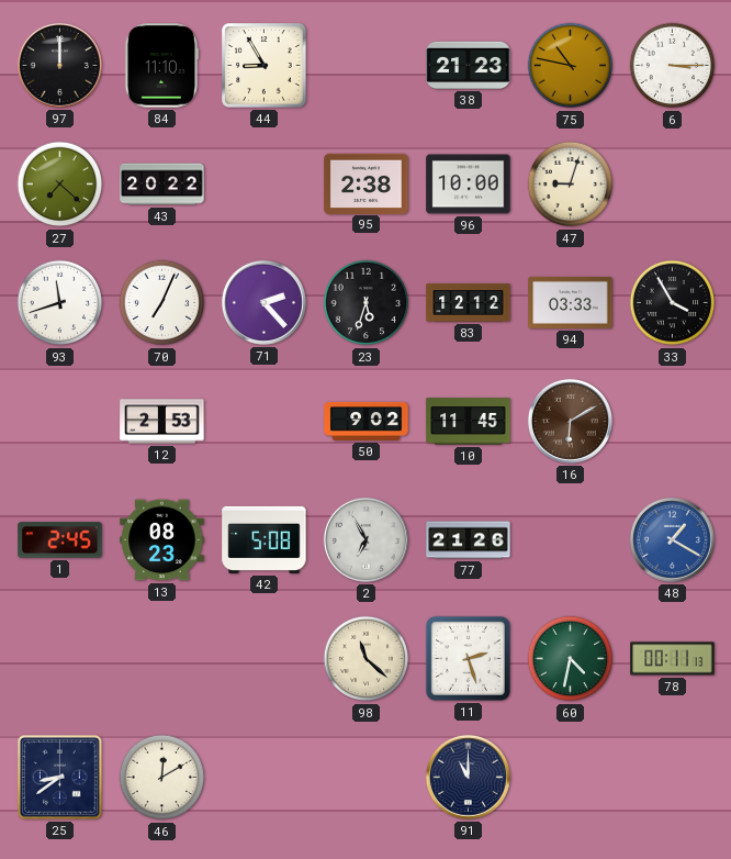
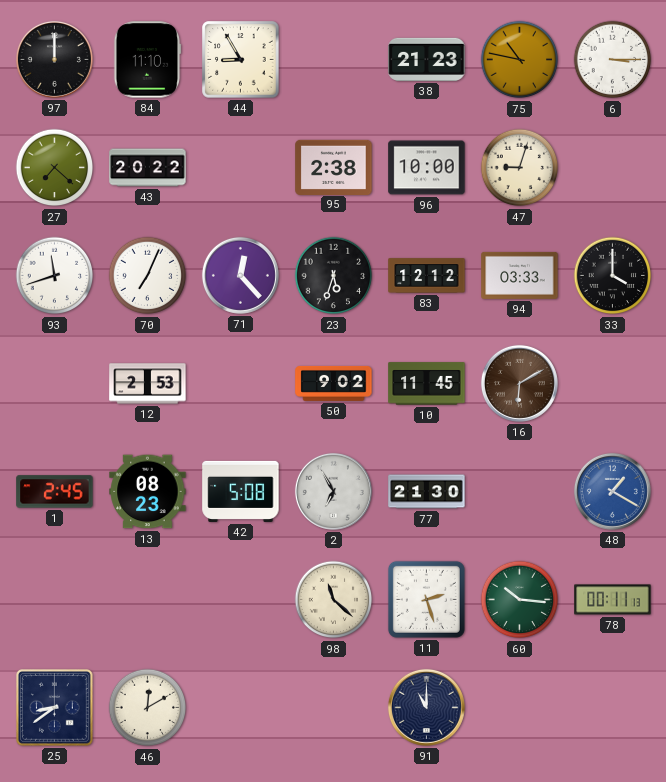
71: 2:23 -> 12:23 (240, 275)
33: 3:55 -> 4:00 (613, 276)
77: 21:26 -> 21:30 (427, 492)
60: 4:32 -> 10:16 (520, 600)
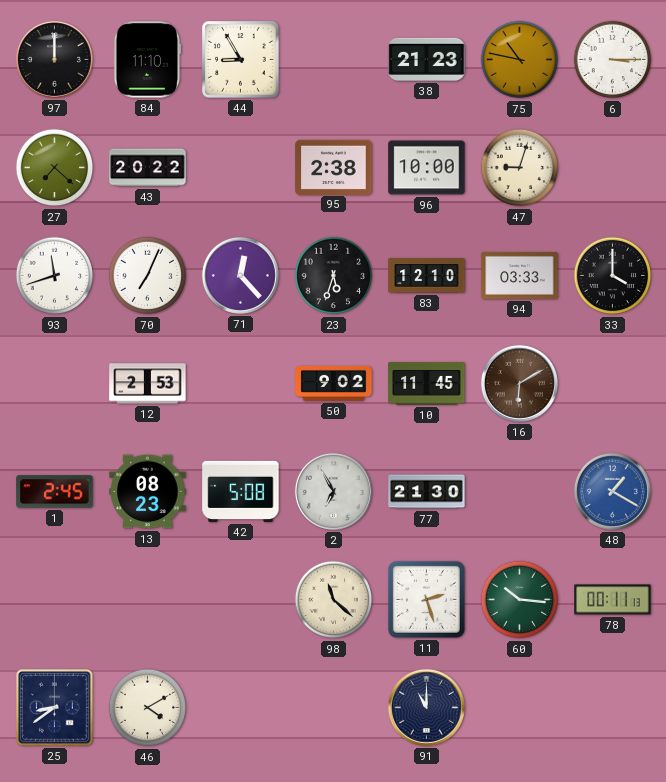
83: 12:12 -> 12:10 (427, 276)
46: 12:10 -> 4:10 (148, 708)
